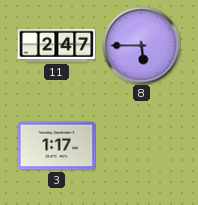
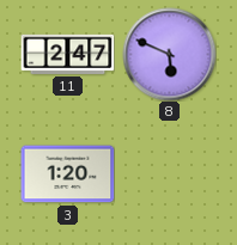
8: 5:45 -> 5:49 (169, 54)
3: 1:17 -> 1:20 (67, 174)
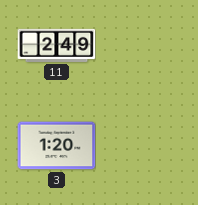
11: 2:47 -> 2:49 (56, 45)
8: 5:49 -> none (169, 54)
